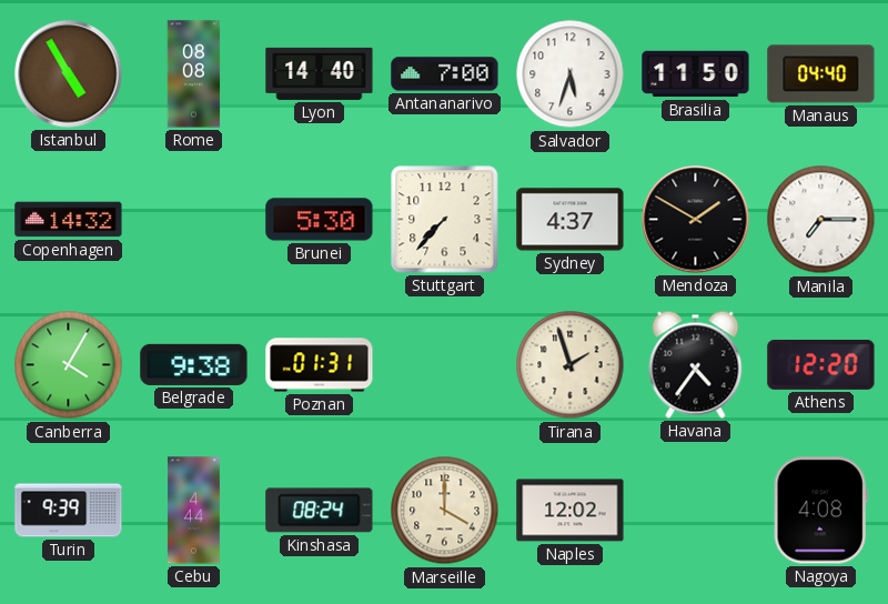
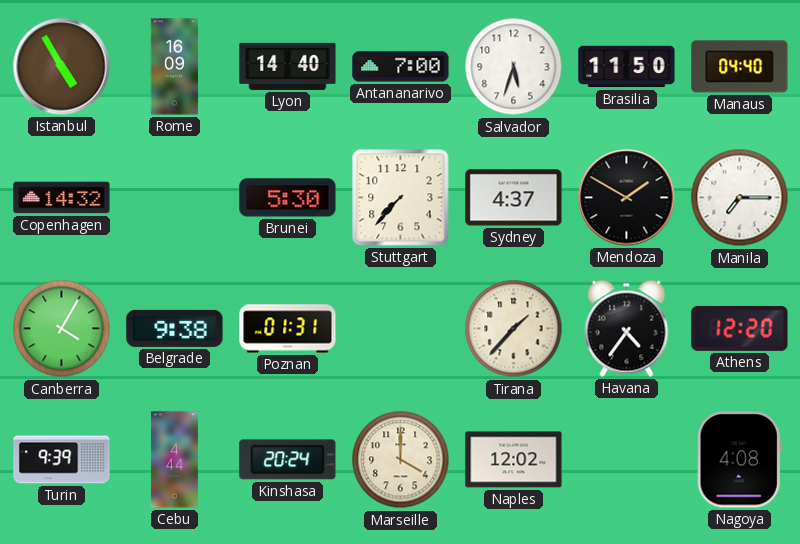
Rome: 08:08 -> 16:09 (175, 67)
Tirana: 1:57 -> 1:37 (514, 329)
Kinshasa: 08:24 -> 20:24 (288, 460)
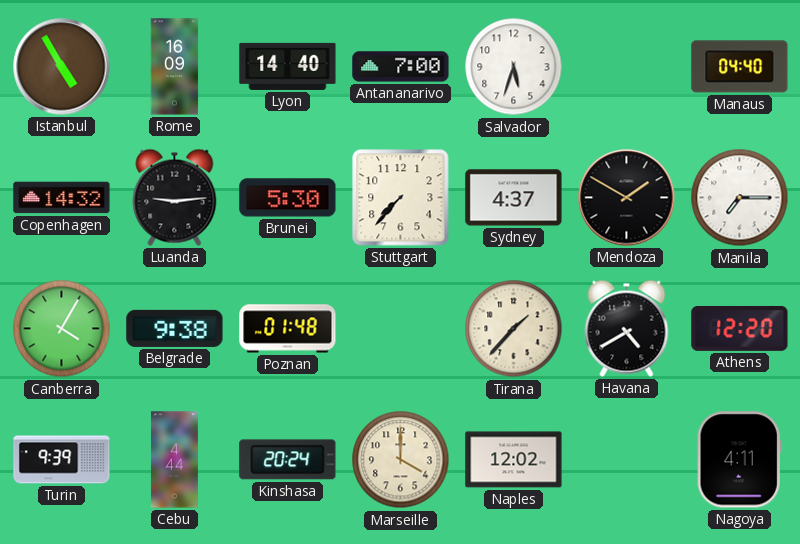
Brasilia: 11:50 -> none (627, 67)
Luanda: none -> 9:14 (175, 197)
Poznan: 01:31 -> 01:48 (288, 329)
Havana: 4:36 -> 4:40 (627, 328)
Nagoya: 4:08 -> 4:11 (739, 460)
